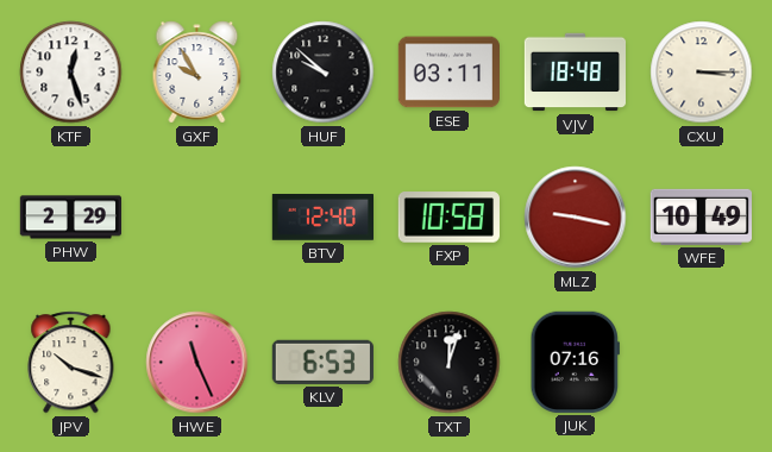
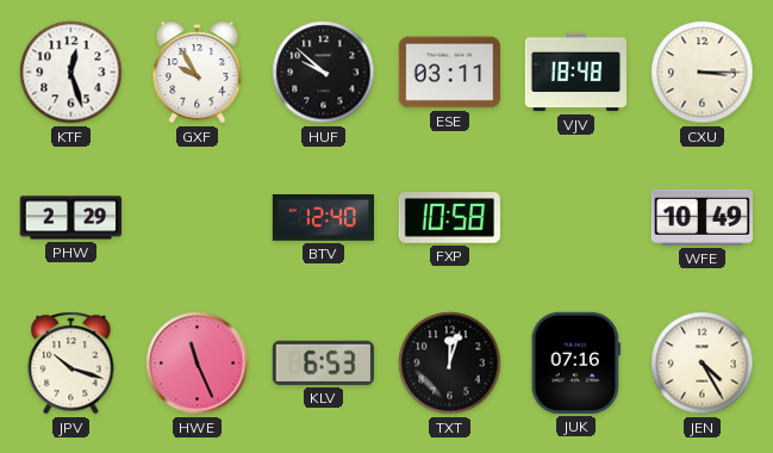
MLZ: 9:17 -> none (576, 218)
JEN: none -> 4:25 (703, 364)
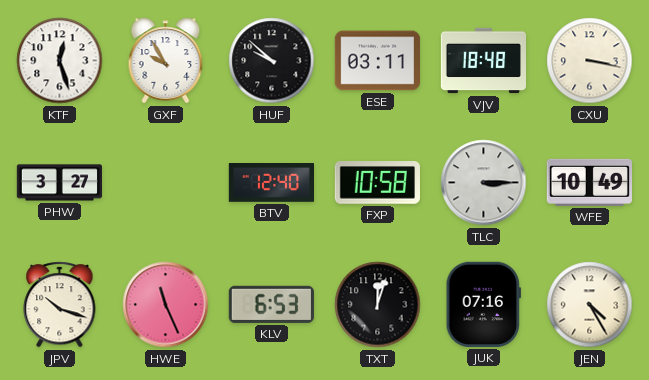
CXU: 3:15 -> 3:17 (590, 61)
PHW: 2:29 -> 3:27 (59, 183)
TLC: none -> 3:15 (484, 183)
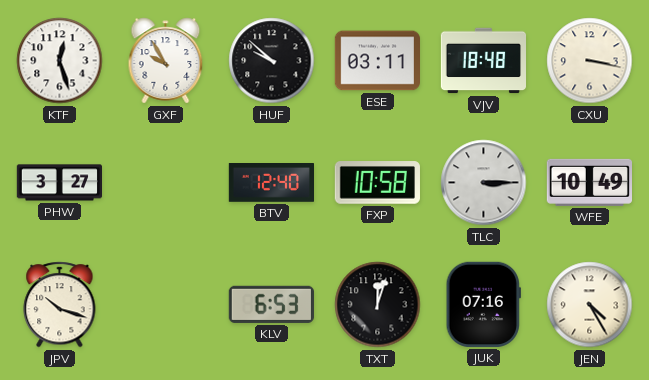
HWE: 11:26 -> none (166, 305)
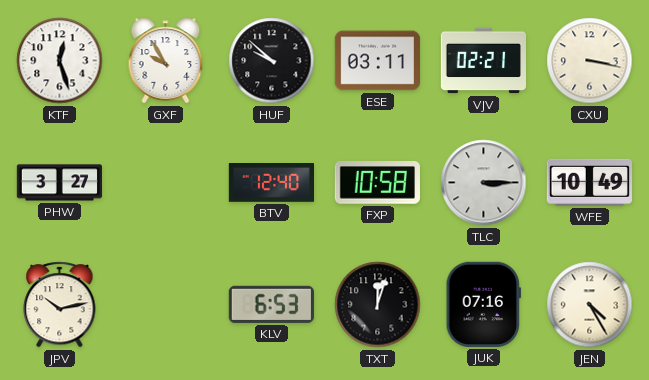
VJV: 18:48 -> 02:21 (484, 61)
JPV: 10:18 -> 10:13 (60, 305)
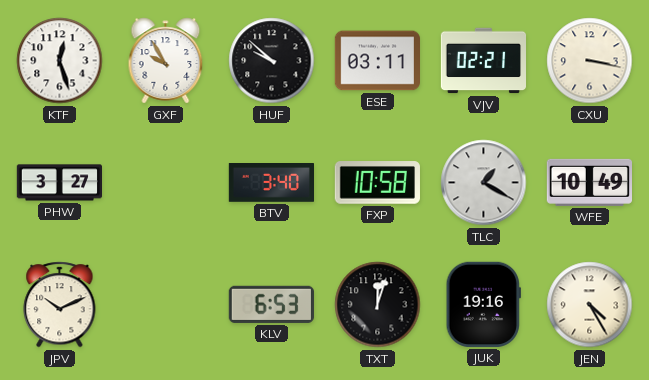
BTV: 12:40 -> 3:40 (271, 183)
TLC: 3:15 -> 1:20 (484, 183)
JPV: 10:13 -> 10:11 (60, 305)
JUK: 07:16 -> 19:16 (483, 304)
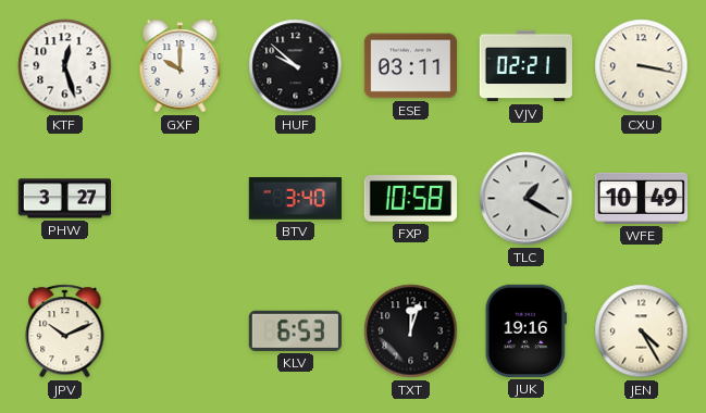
GXF: 9:55 -> 10:00 (181, 66)
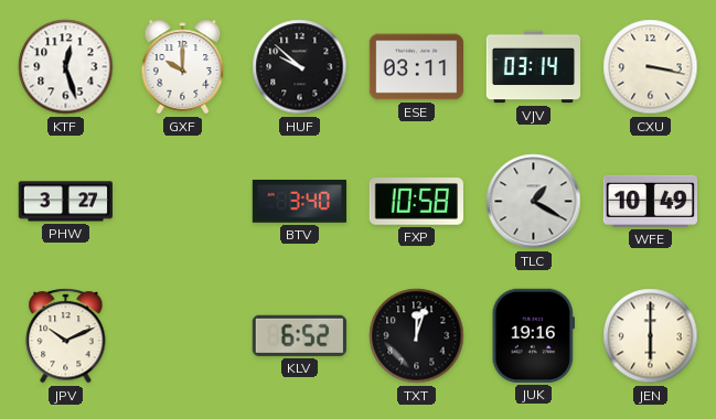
VJV: 02:21 -> 03:14 (534, 67)
KLV: 6:53 -> 6:52 (299, 335)
JEN: 4:25 -> 6:00 (651, 336)
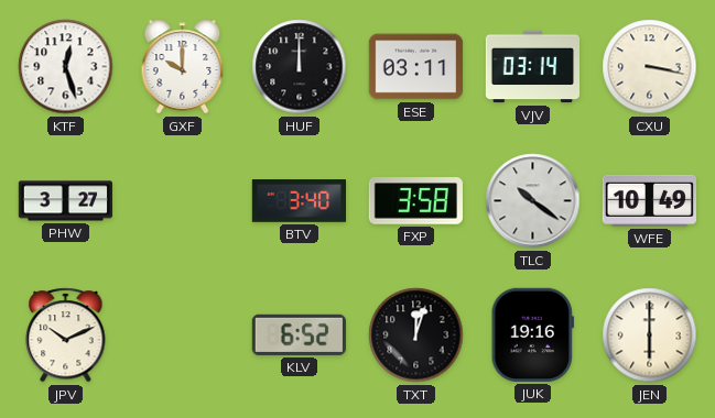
HUF: 9:52 -> 12:00 (300, 67)
FXP: 10:58 -> 3:58 (415, 201)
TLC: 1:20 -> 10:21 (533, 201)
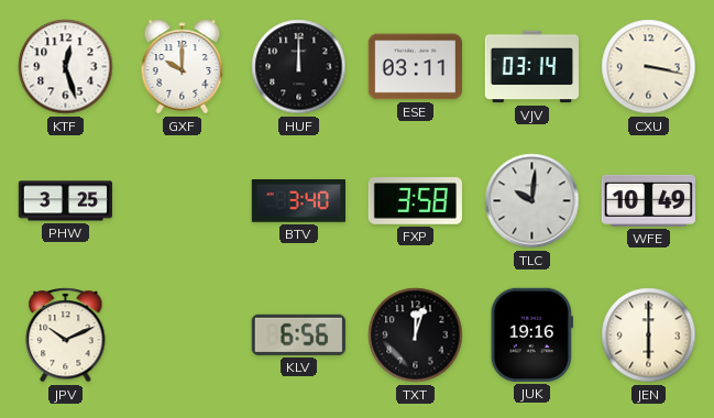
PHW: 3:27 -> 3:25 (65, 201)
TLC: 10:21 -> 10:01 (532, 201)
KLV: 6:52 -> 6:56 (298, 334)
